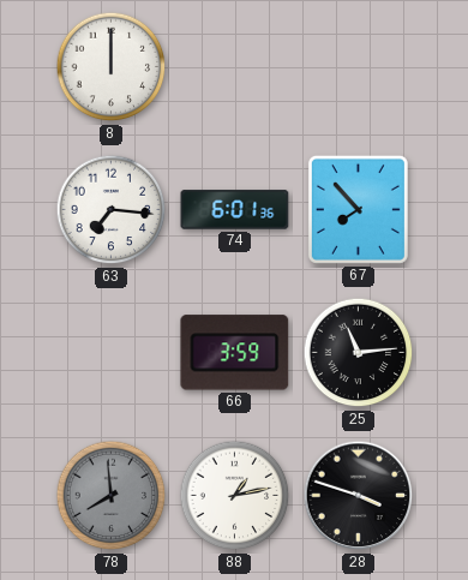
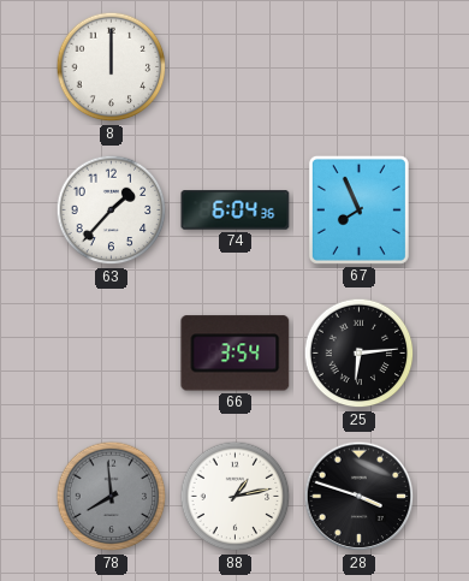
63: 7:16 -> 1:37 (112, 211)
74: 6:01 -> 6:04 (236, 211)
67: 7:53 -> 7:56 (358, 209)
66: 3:59 -> 3:54 (236, 354)
25: 11:14 -> 6:14 (360, 354)
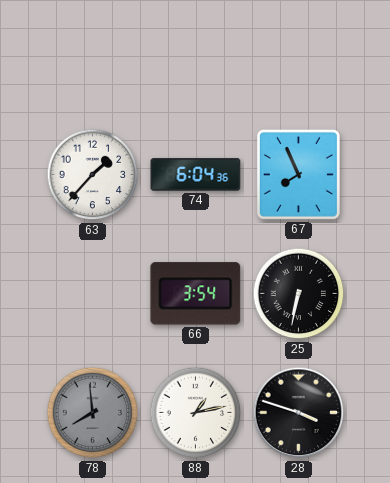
8: 12:00 -> none (112, 67)
25: 6:14 -> 6:32 (299, 294)
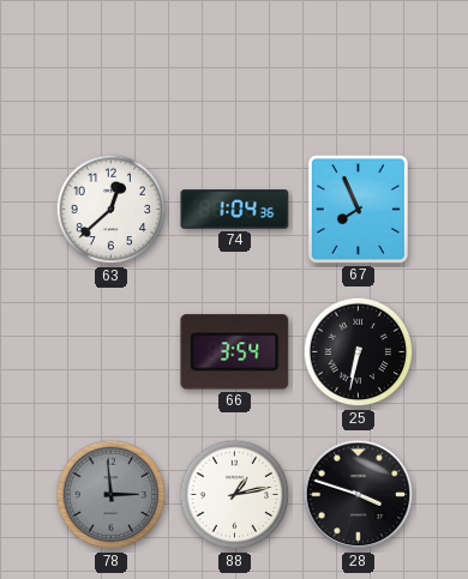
63: 1:37 -> 12:38 (112, 210)
74: 6:04 -> 1:04 (235, 210)
78: 7:59 -> 2:59 (112, 495)
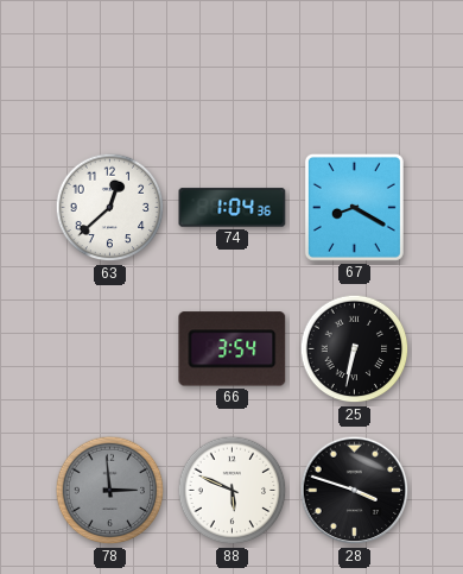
67: 7:56 -> 8:20 (354, 207)
88: 1:13 -> 5:49 (233, 491)
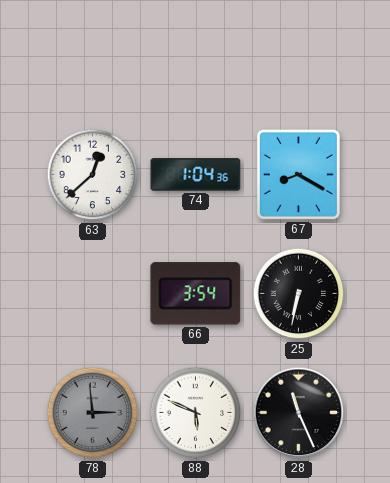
28: 3:48 -> 11:26 (299, 413)
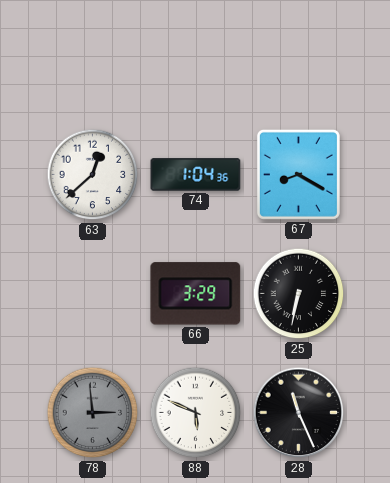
66: 3:54 -> 3:29 (196, 294)
